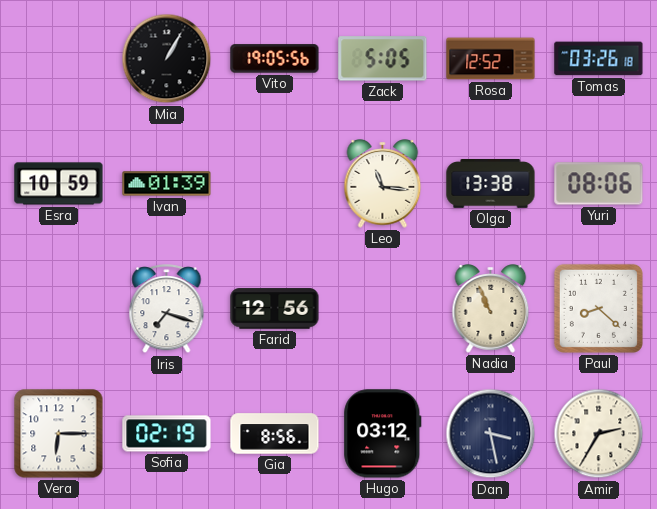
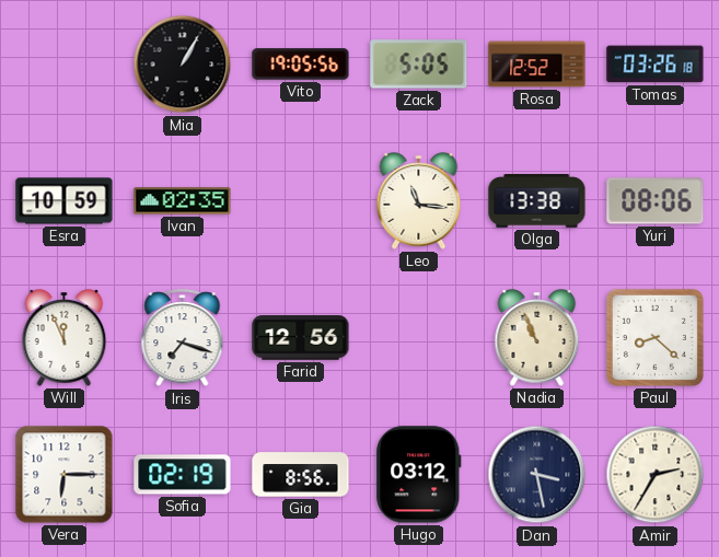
Ivan: 01:39 -> 02:35 (183, 201)
Will: none -> 11:56 (65, 338)
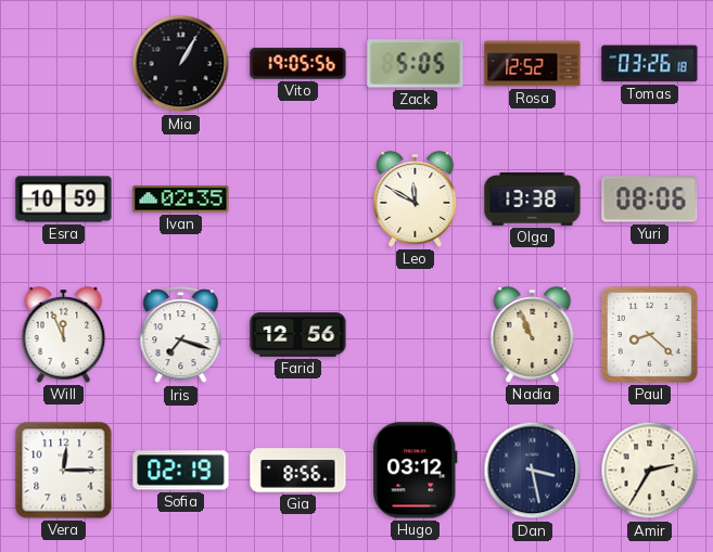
Leo: 11:16 -> 11:50 (416, 200)
Vera: 6:15 -> 12:15 (64, 471)
